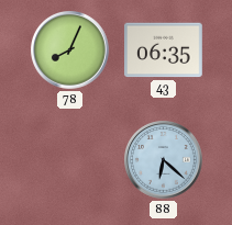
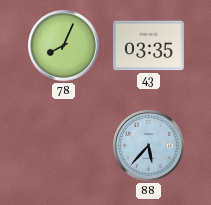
43: 06:35 -> 03:35 (149, 46)
88: 6:22 -> 5:37 (149, 146)
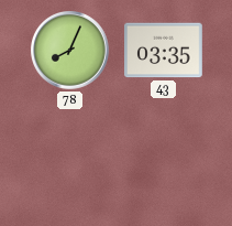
88: 5:37 -> none (149, 146)
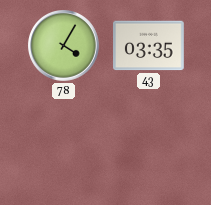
78: 8:04 -> 4:05 (64, 46)
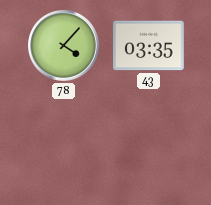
78: 4:05 -> 4:07 (64, 46)
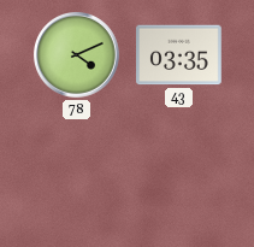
78: 4:07 -> 4:11 (77, 55)
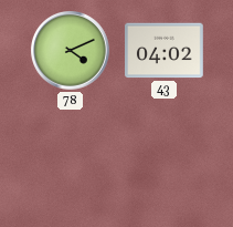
43: 03:35 -> 04:02 (165, 51)
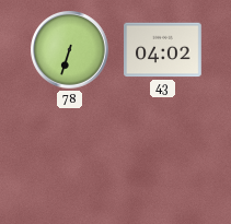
78: 4:11 -> 6:33 (70, 50)
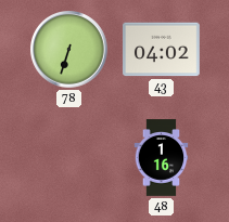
48: none -> 1:16 (162, 158)
